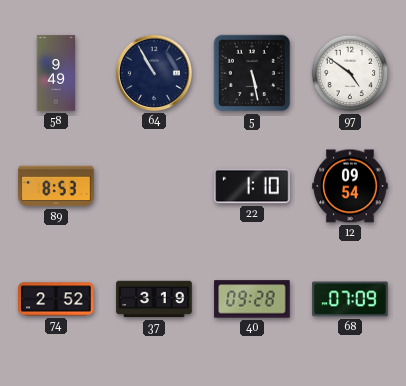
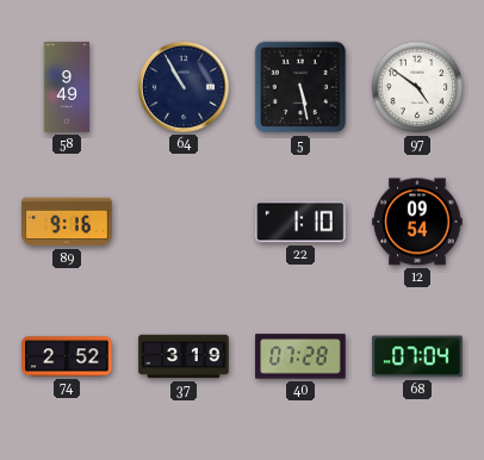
89: 8:53 -> 9:16 (67, 222)
40: 09:28 -> 07:28 (300, 356)
68: 07:09 -> 07:04 (417, 356)
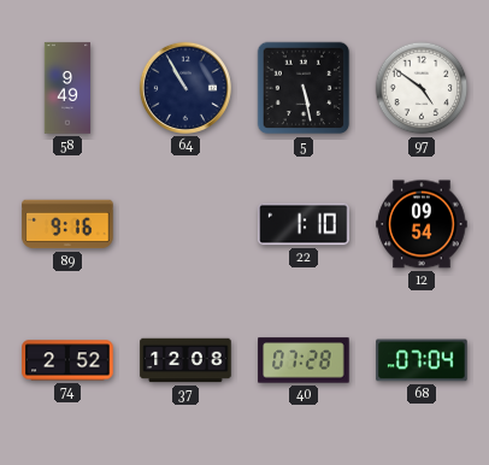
37: 3:19 -> 12:08 (185, 360)
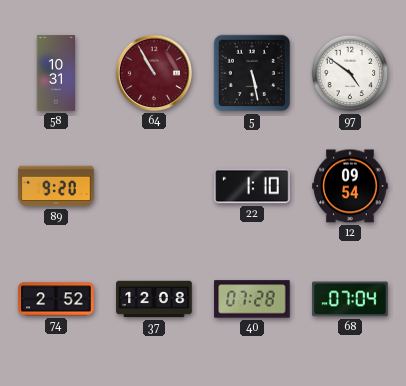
58: 9:49 -> 10:31 (56, 73)
64 dial: navy -> burgundy (154, 73)
89: 9:16 -> 9:20 (56, 186)
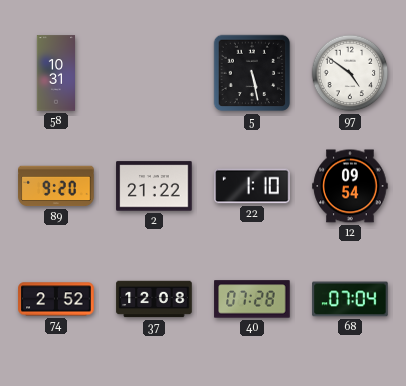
64: 10:55 -> none (154, 73)
2: none -> 21:22 (154, 186)
